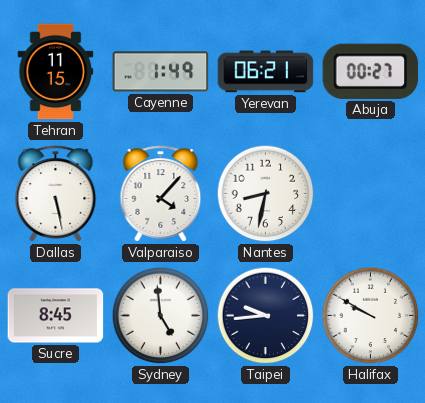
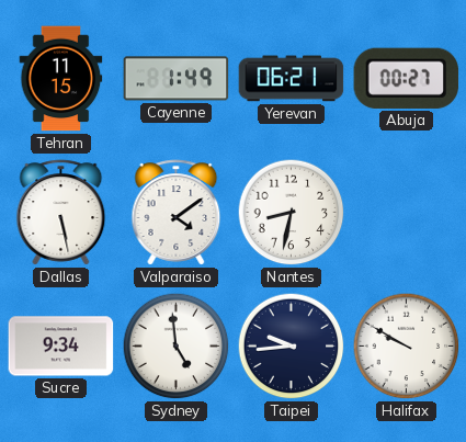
Valparaiso: 4:07 -> 4:09 (177, 213)
Sucre: 8:45 -> 9:34 (61, 347)
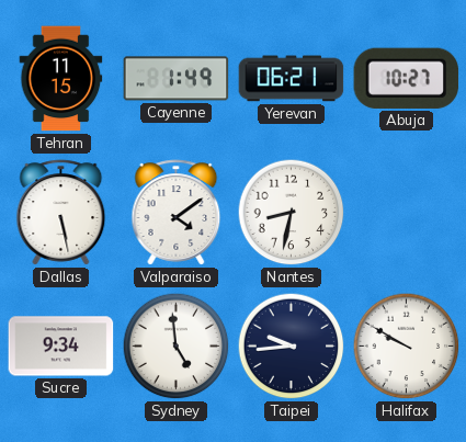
Abuja: 00:27 -> 10:27 (407, 78)
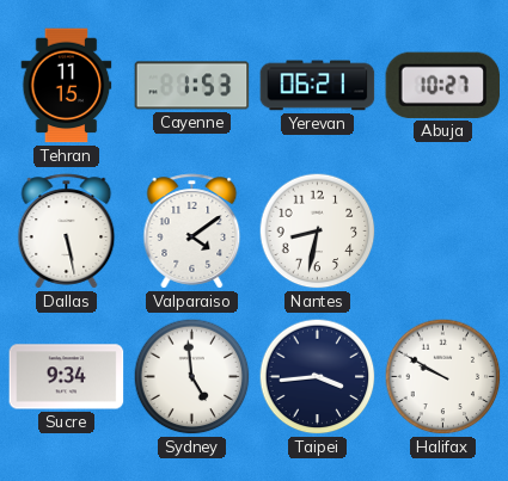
Cayenne: 1:49 -> 1:53 (192, 86)
Taipei: 9:44 -> 3:44 (318, 377)
